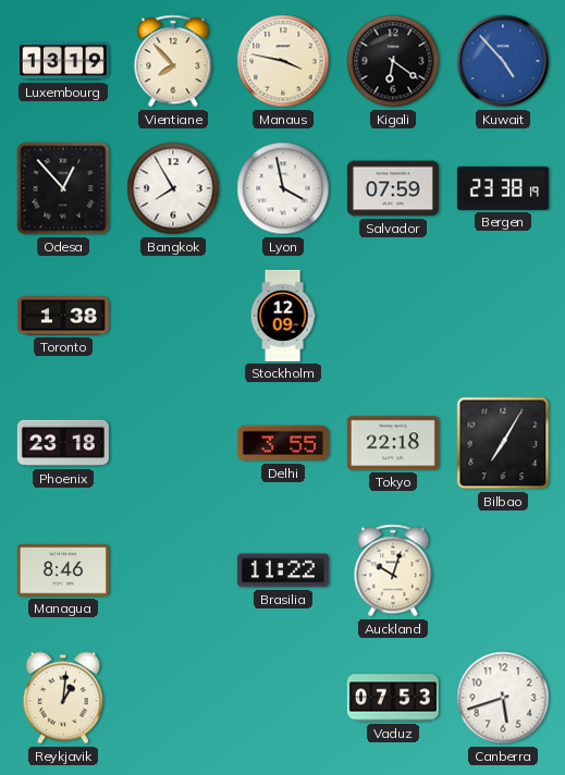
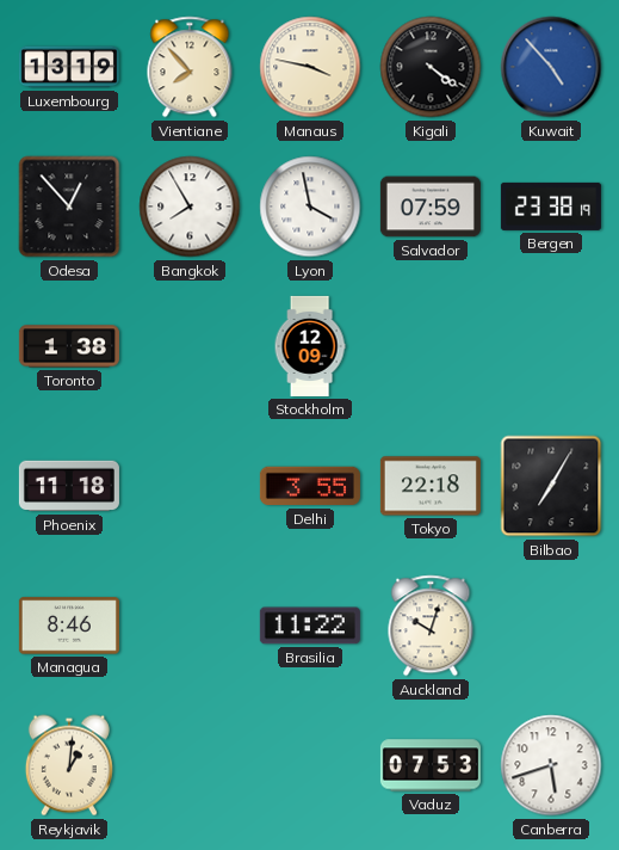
Kigali: 6:21 -> 4:21 (431, 67)
Phoenix: 23:18 -> 11:18 (69, 486)
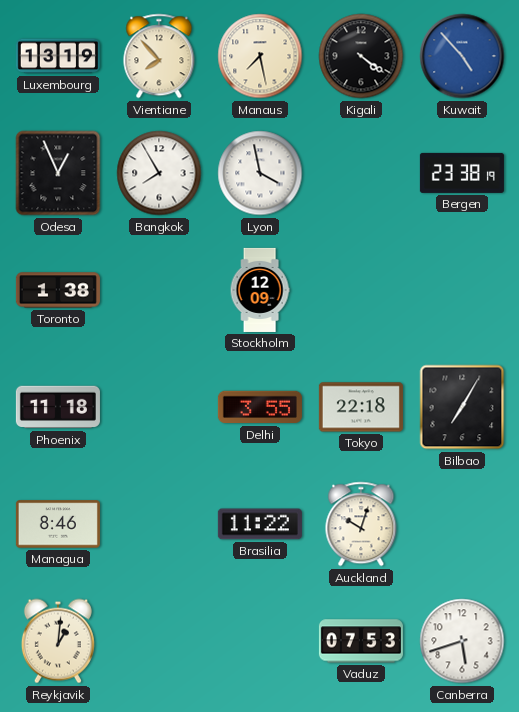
Manaus: 3:47 -> 7:28 (260, 56)
Odesa: 12:53 -> 12:56 (58, 173)
Salvador: 07:59 -> none (431, 207)
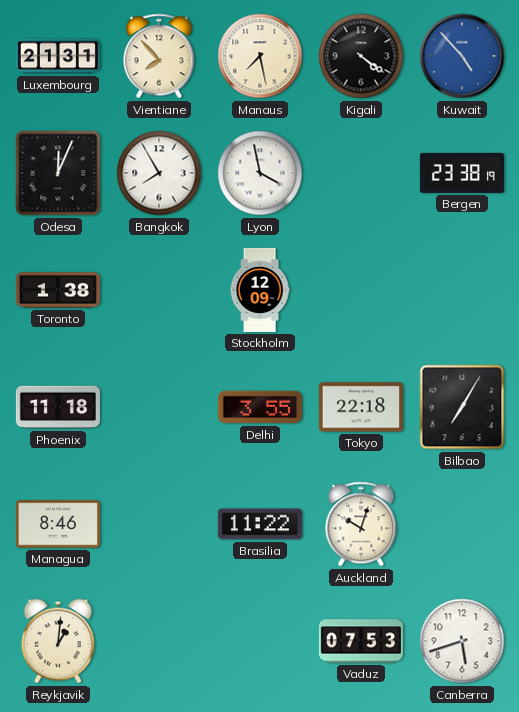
Luxembourg: 13:19 -> 21:31 (58, 56)
Odesa: 12:56 -> 12:04 (58, 173)
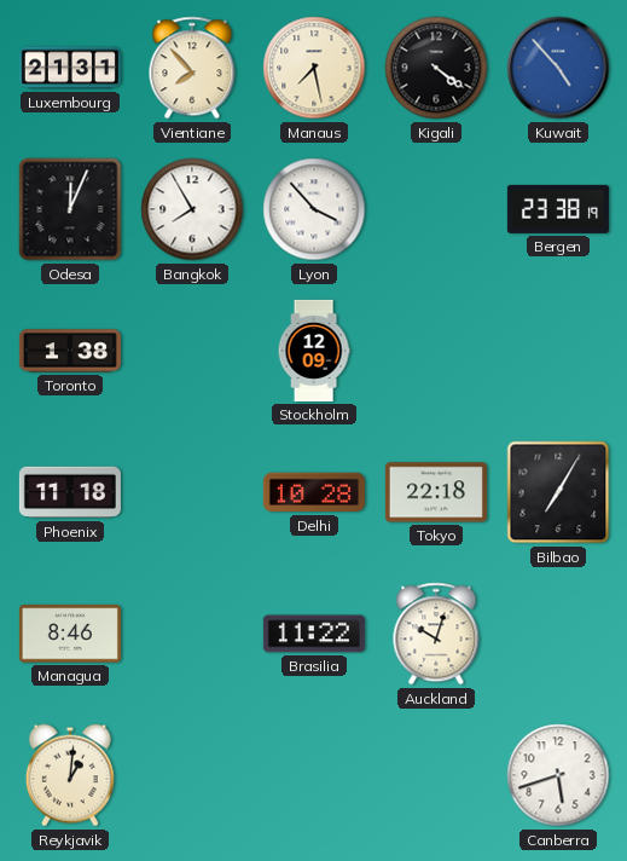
Lyon: 3:58 -> 3:53 (314, 209)
Delhi: 3:55 -> 10:28 (314, 492)
Vaduz: 07:53 -> none (361, 641)
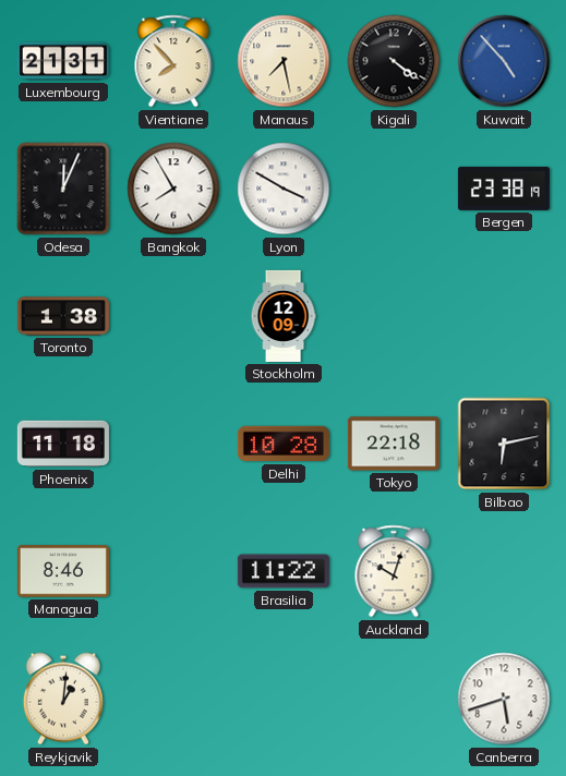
Lyon: 3:53 -> 3:50 (284, 189)
Bilbao: 7:05 -> 6:13 (504, 444)
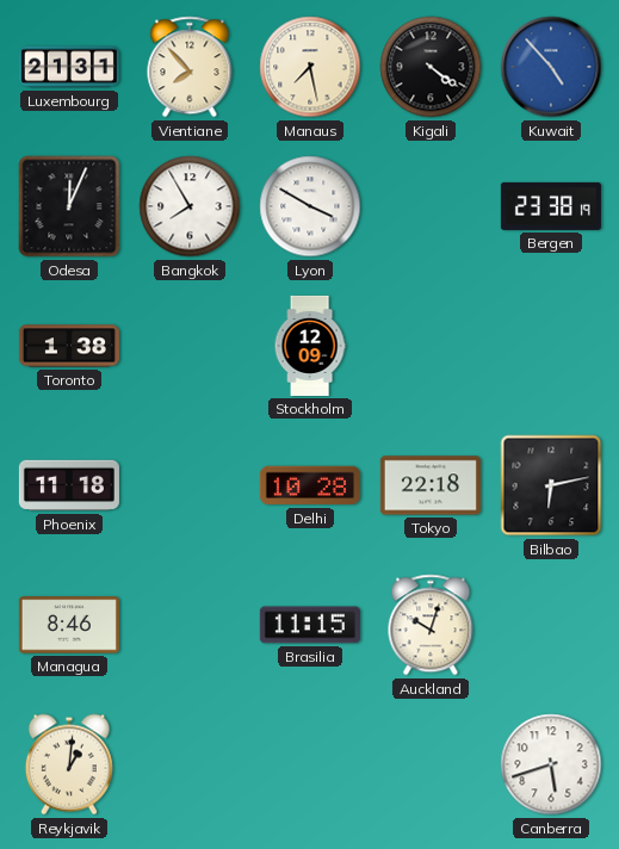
Brasilia: 11:22 -> 11:15 (310, 625)
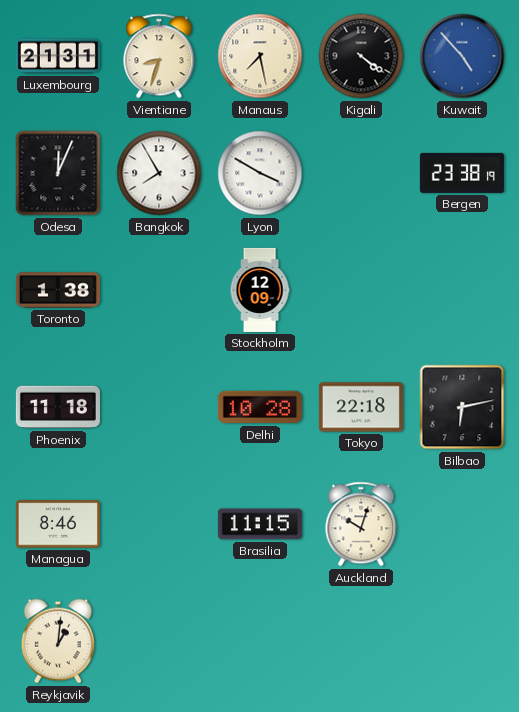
Vientiane: 7:53 -> 8:33 (159, 56)
Canberra: 5:42 -> none (551, 764)
